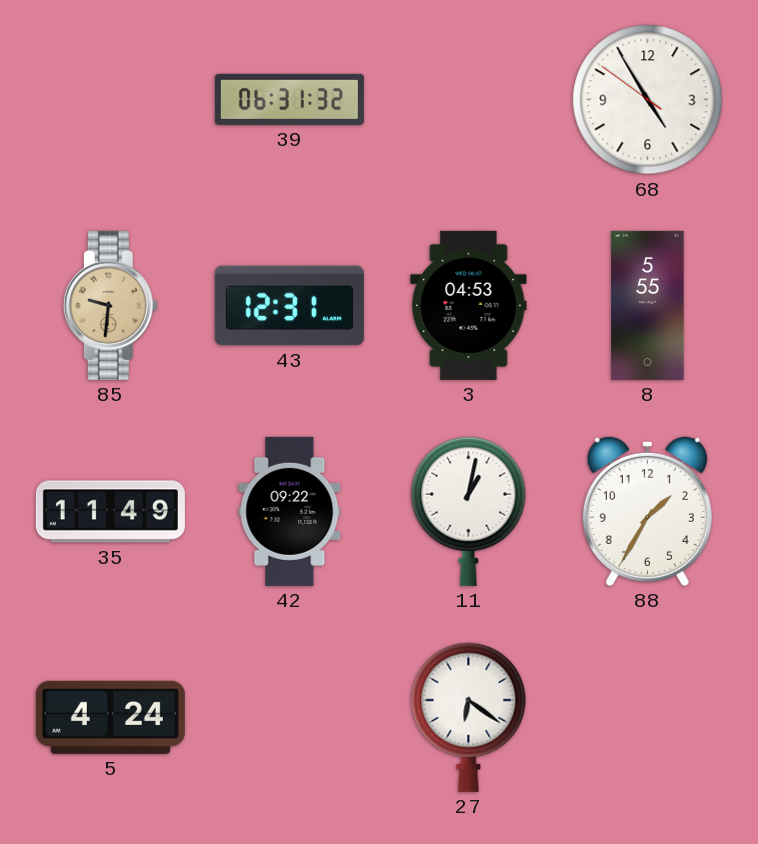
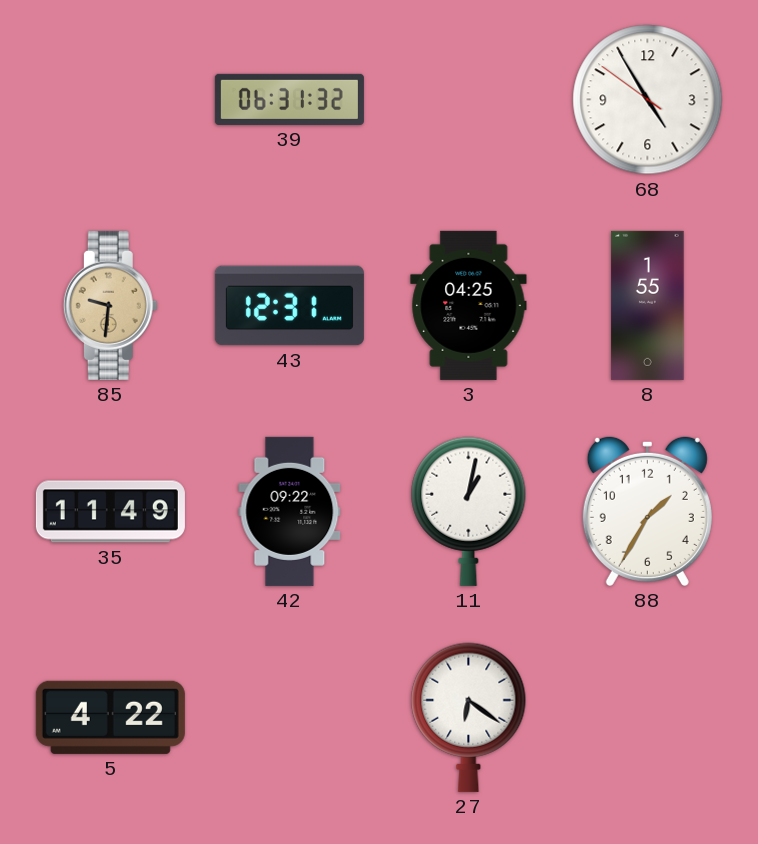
3: 04:53 -> 04:25 (469, 305)
8: 5:55 -> 1:55 (648, 305)
5: 4:24 -> 4:22 (110, 717)
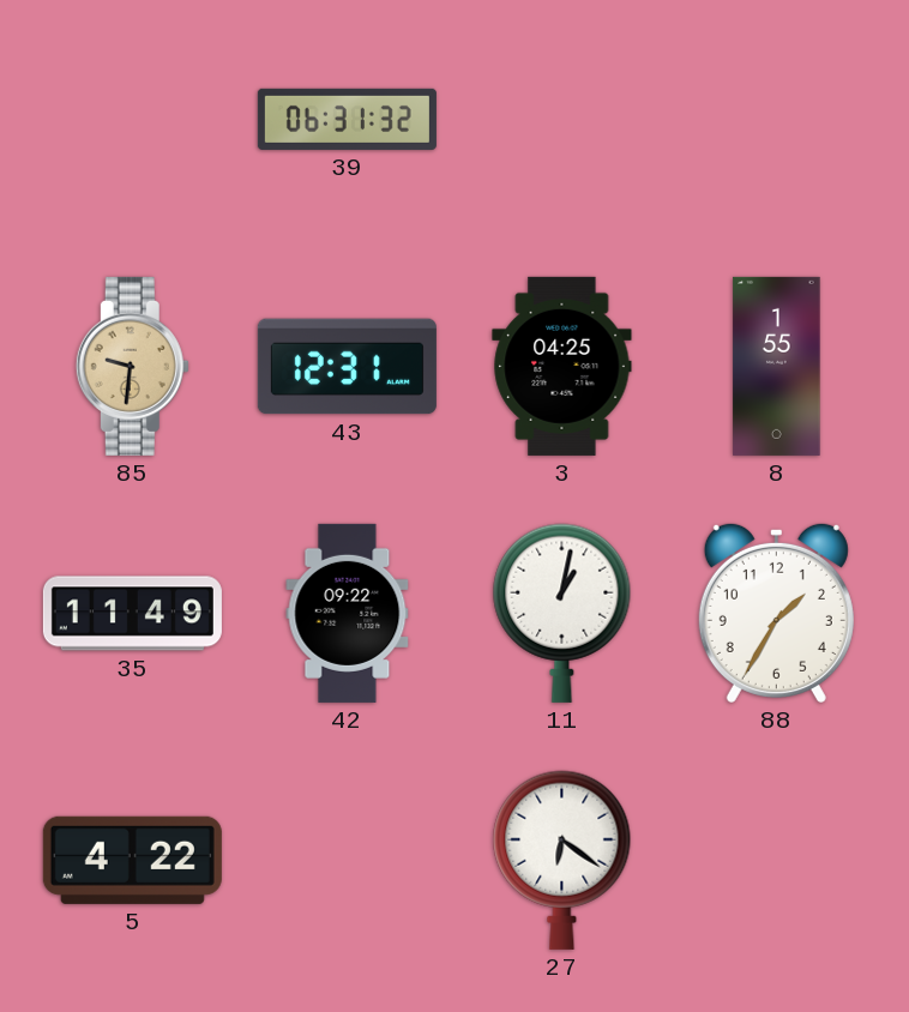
68: 4:54 -> none (648, 100)
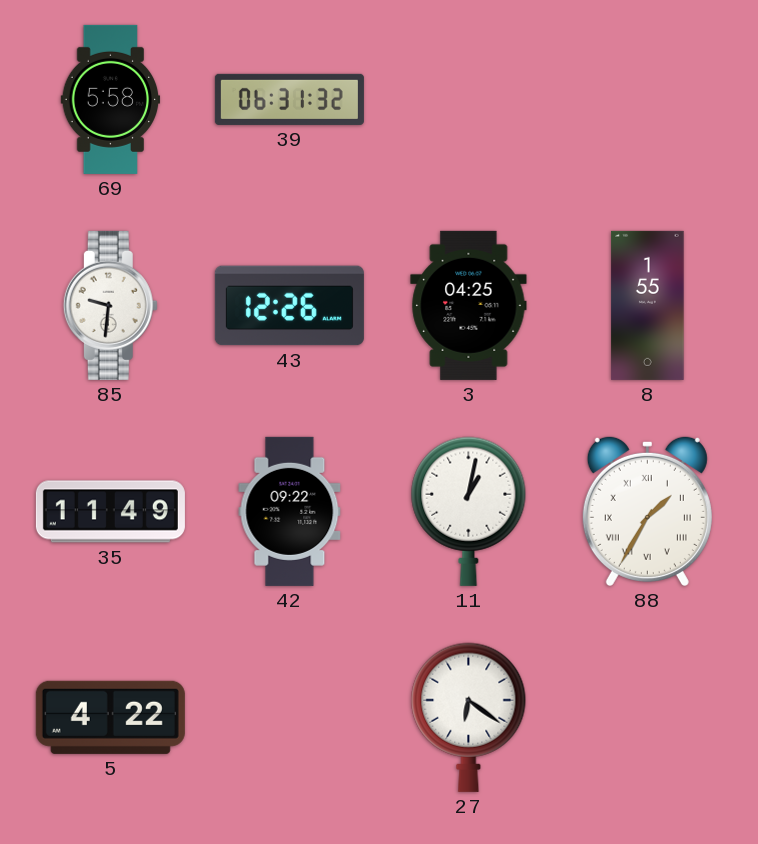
69: none -> 5:58 (111, 99)
85 dial: champagne -> white (110, 305)
43: 12:31 -> 12:26 (289, 306)
88 numerals: Arabic -> Roman (647, 511)
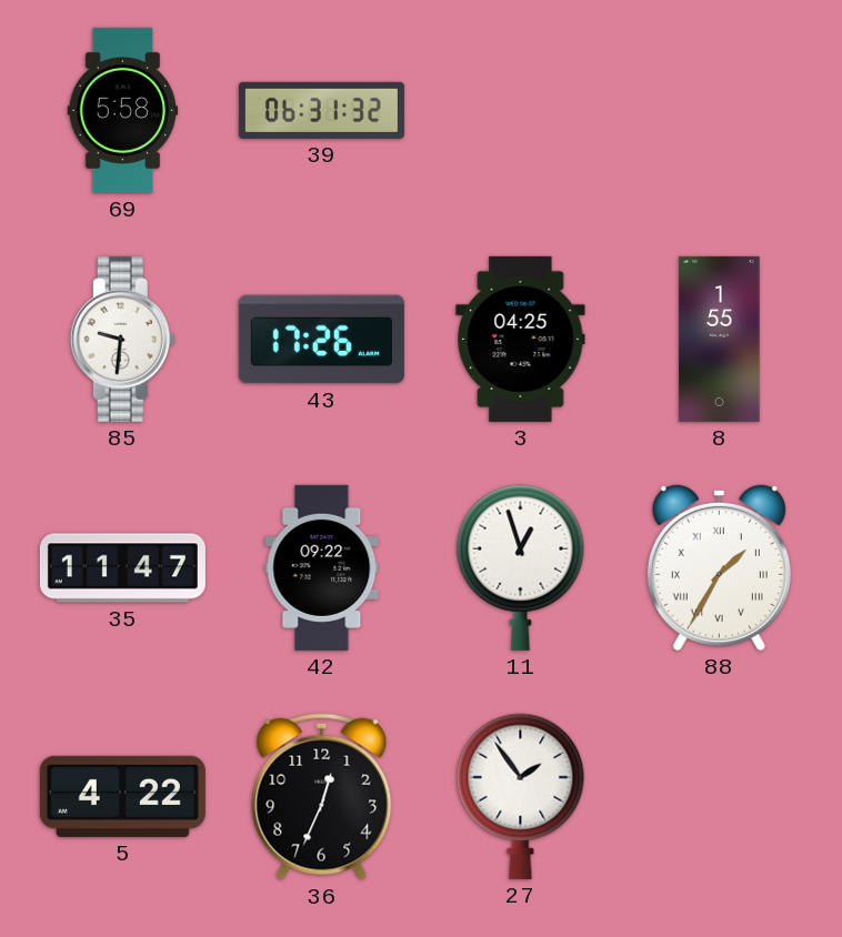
43: 12:26 -> 17:26 (321, 340)
35: 11:49 -> 11:47 (122, 568)
11: 1:02 -> 12:57 (521, 567)
36: none -> 12:34 (322, 797)
27: 6:21 -> 1:54 (521, 796)
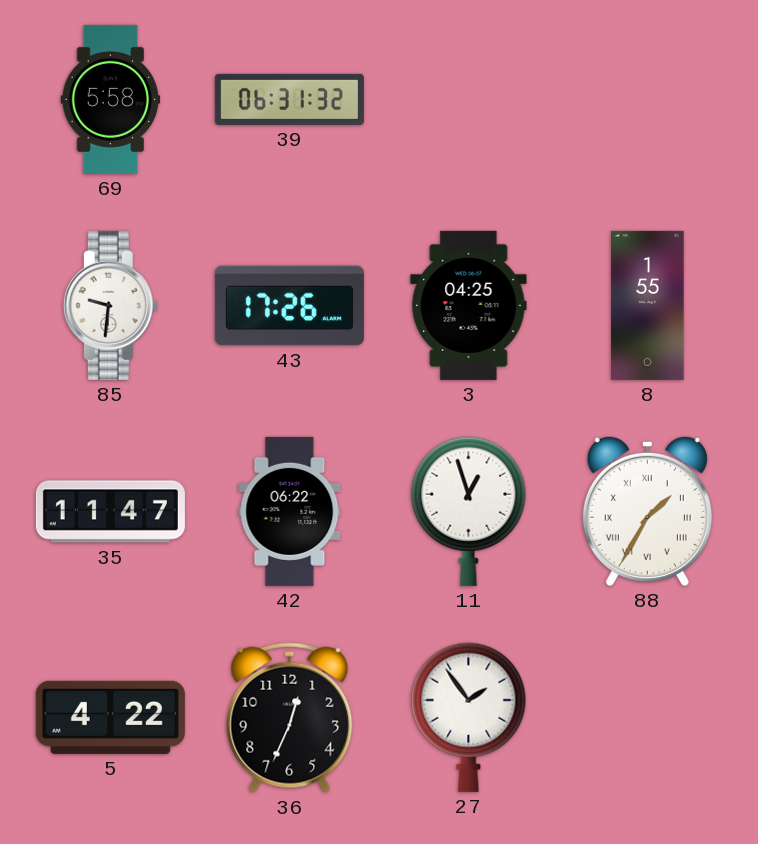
42: 09:22 -> 06:22 (290, 511)
